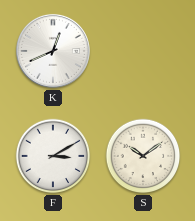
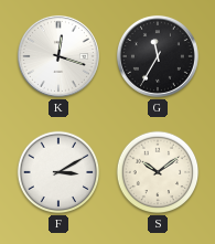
K: 12:41 -> 12:18 (58, 56)
G: none -> 11:35 (158, 56)
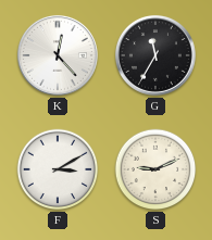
K: 12:18 -> 12:23 (58, 55)
S: 10:09 -> 9:11 (155, 169)
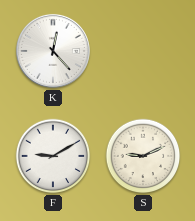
G: 11:35 -> none (155, 55)
F: 3:10 -> 9:10 (53, 156)
